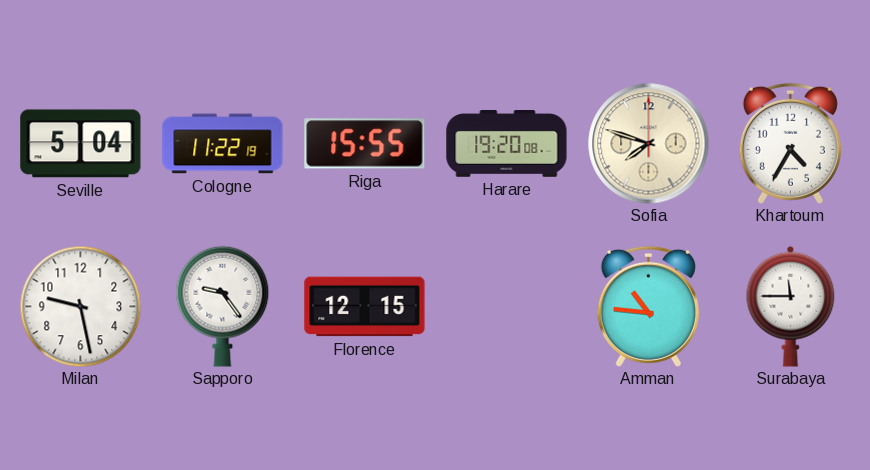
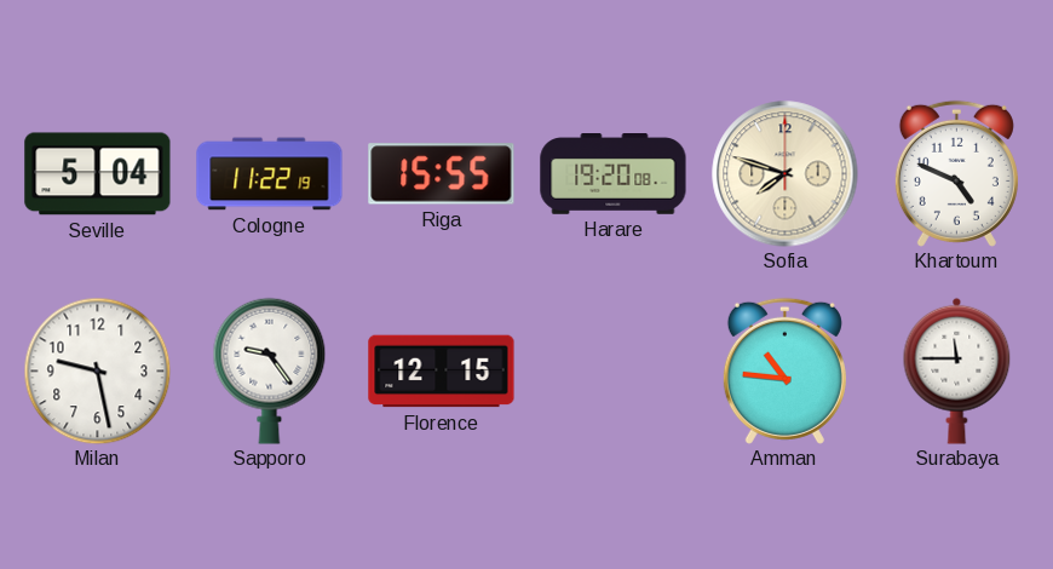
Khartoum: 4:35 -> 4:49 (956, 173)
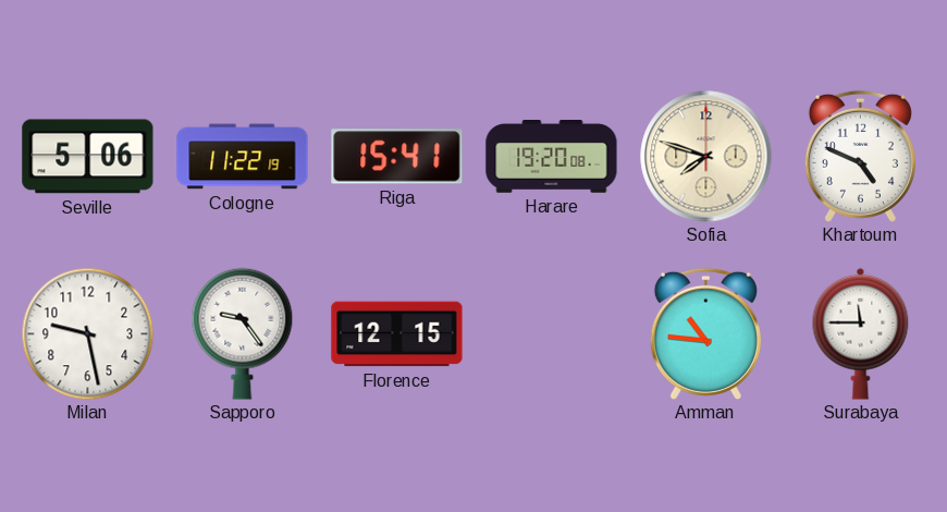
Seville: 5:04 -> 5:06 (88, 157)
Riga: 15:55 -> 15:41 (397, 157)
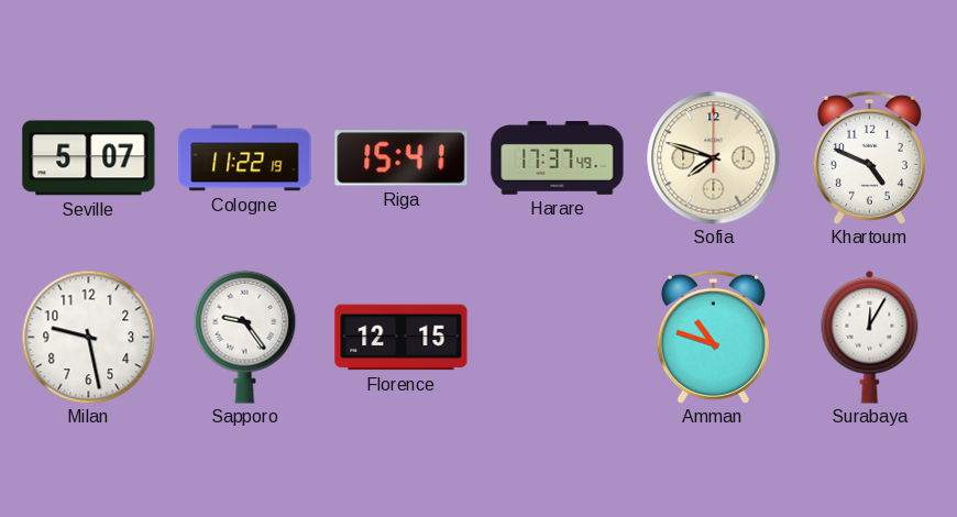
Seville: 5:06 -> 5:07 (89, 158)
Harare: 19:20 -> 17:37 (558, 158)
Amman: 10:46 -> 10:48 (713, 337)
Surabaya: 11:45 -> 12:05 (870, 337)
